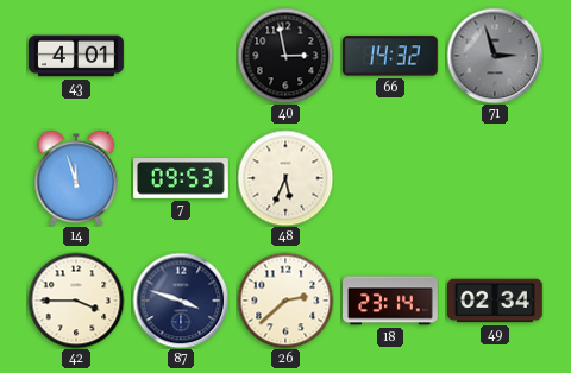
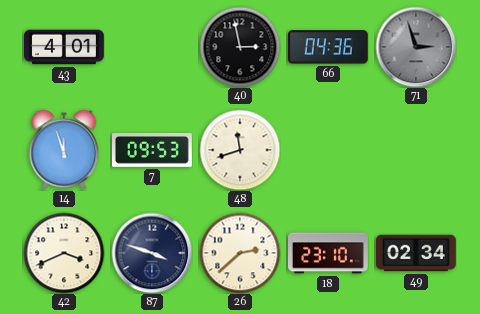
66: 14:32 -> 04:36 (328, 47)
48: 5:34 -> 11:42 (240, 150)
42: 3:45 -> 3:41 (64, 253)
18: 23:14 -> 23:10 (329, 253)
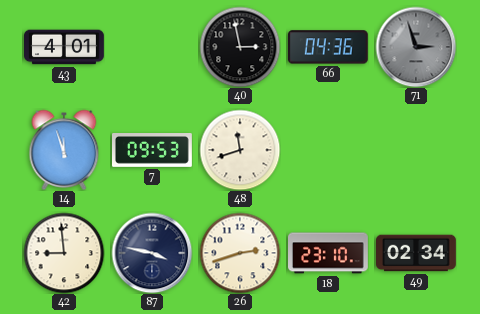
42: 3:41 -> 8:59 (64, 253)
87: 3:48 -> 3:47 (152, 253)
26: 2:38 -> 2:42 (240, 253)
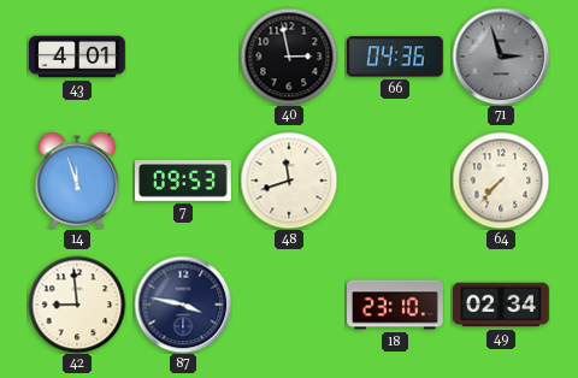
64: none -> 7:37 (501, 181)
26: 2:42 -> none (240, 253)
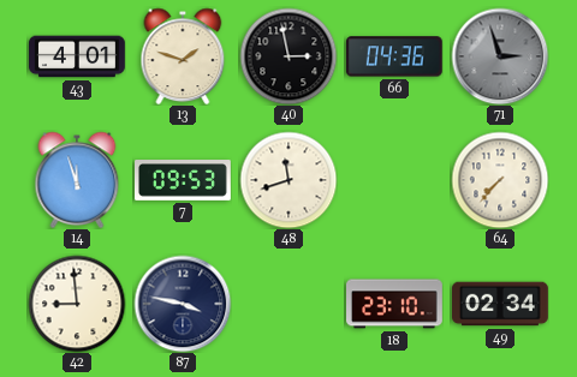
13: none -> 1:48 (183, 56)
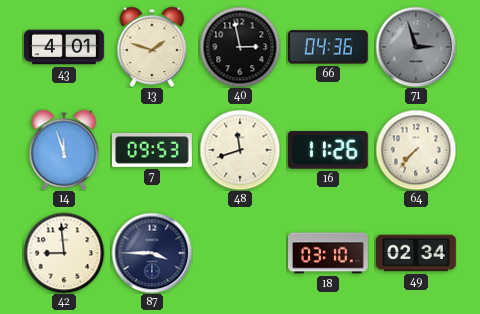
16: none -> 11:26 (328, 150)
87: 3:47 -> 3:45 (152, 253)
18: 23:10 -> 03:10 (329, 253)
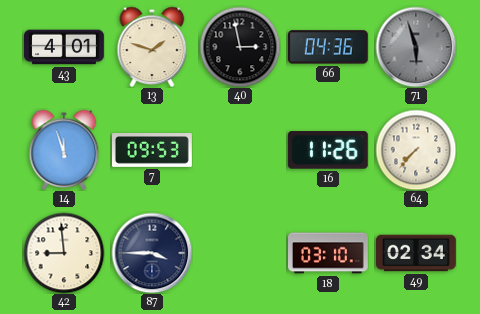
71: 2:57 -> 5:57 (416, 47)
48: 11:42 -> none (240, 150)
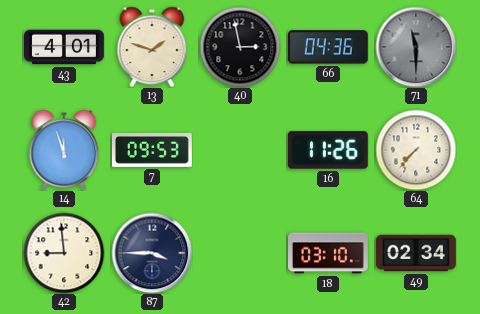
71: 5:57 -> 11:30 (416, 47)
